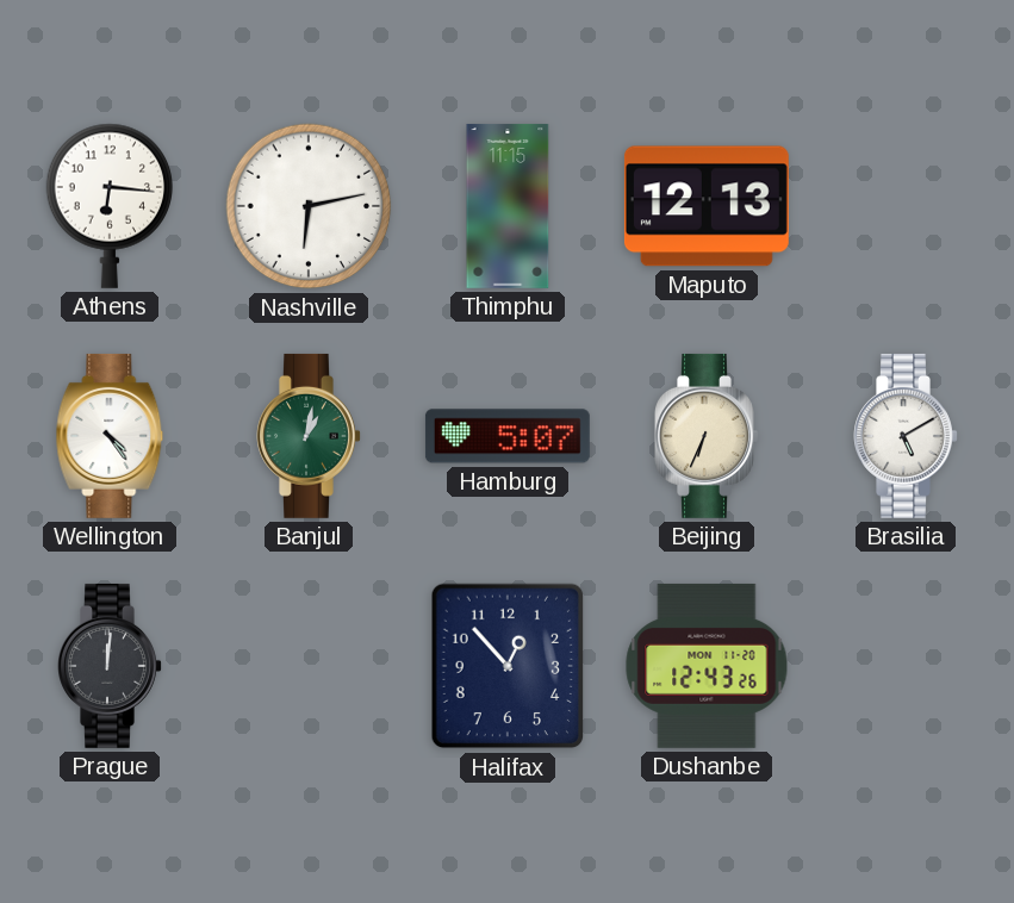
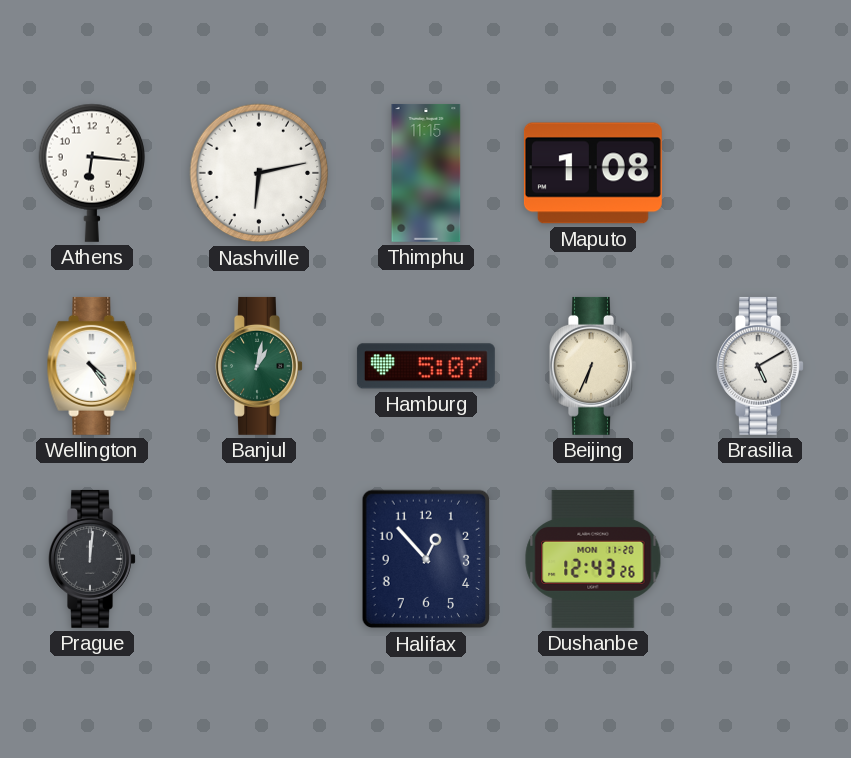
Maputo: 12:13 -> 1:08 (593, 173)
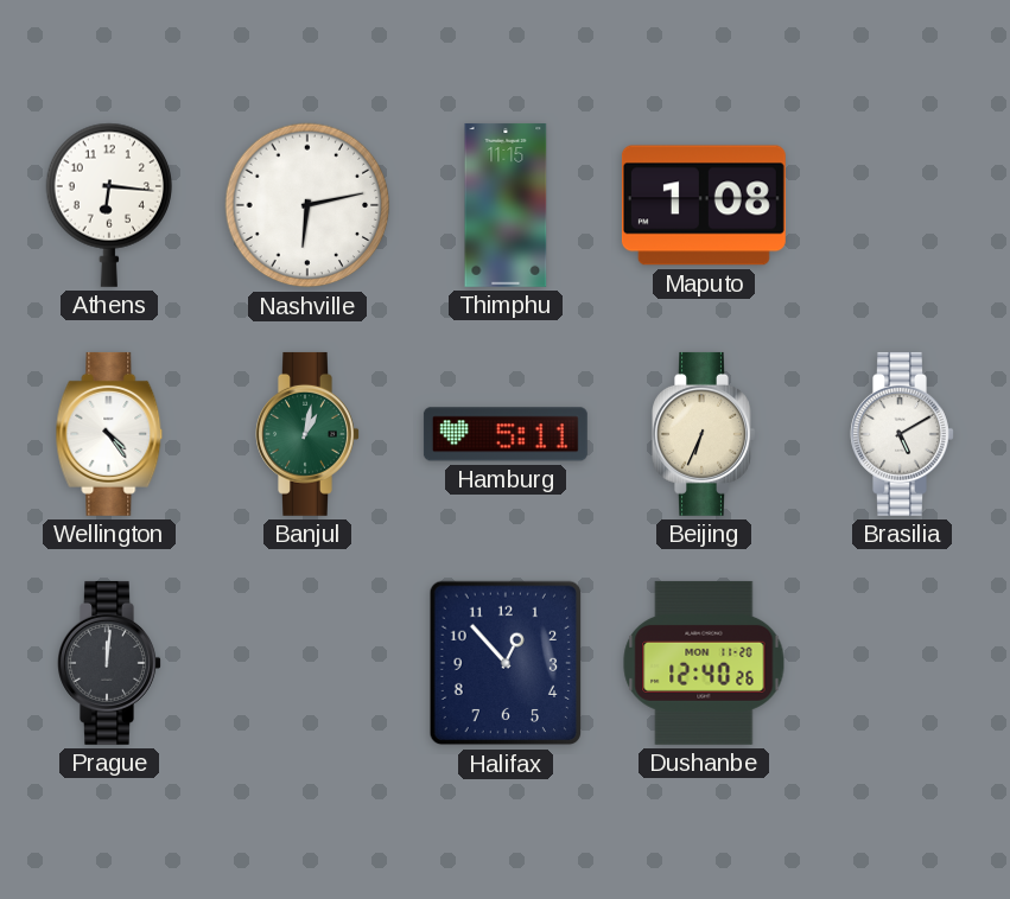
Hamburg: 5:07 -> 5:11 (506, 434)
Dushanbe: 12:43 -> 12:40 (704, 663)
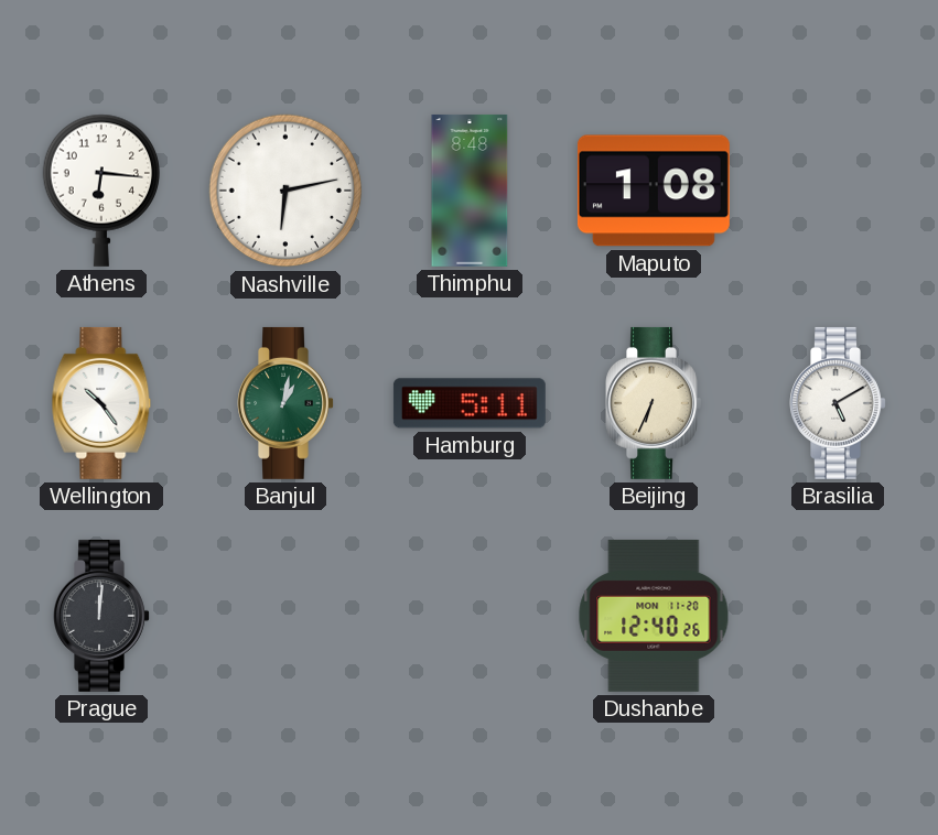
Thimphu: 11:15 -> 8:48 (470, 191)
Wellington: 4:24 -> 10:24 (101, 403)
Halifax: 12:53 -> none (504, 663)
